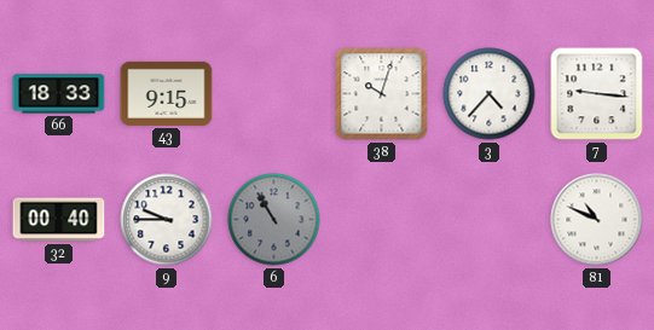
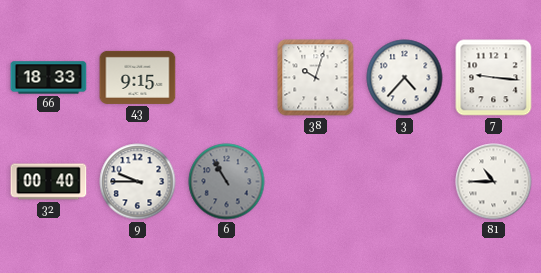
81: 10:49 -> 10:45 (494, 182)
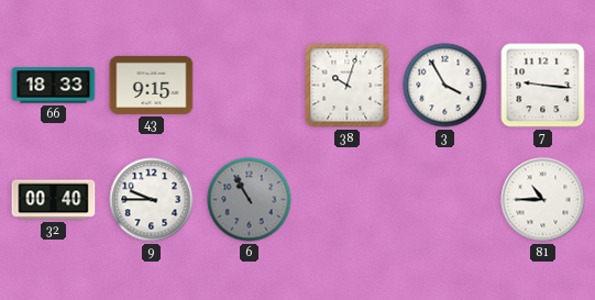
3: 4:37 -> 3:55 (445, 86)
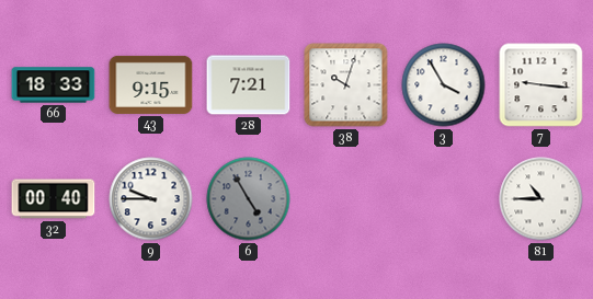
28: none -> 7:21 (249, 85)
6: 10:55 -> 4:55 (249, 199)
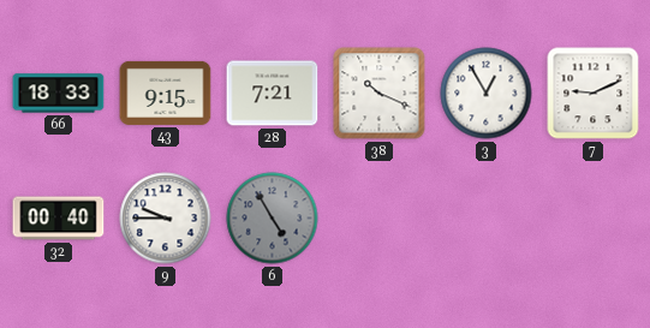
38: 10:03 -> 10:19 (380, 94)
3: 3:55 -> 12:55 (487, 94)
7: 9:16 -> 9:11 (594, 94)
81: 10:45 -> none (541, 199)
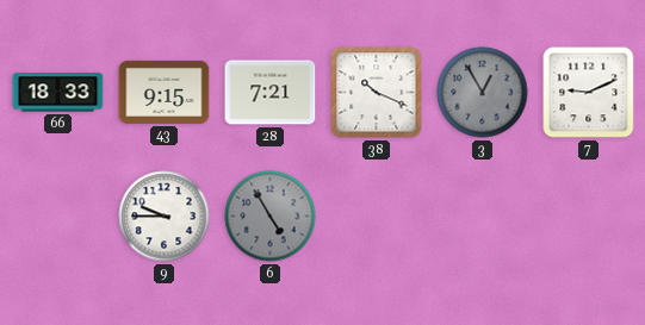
3 dial: white -> grey (483, 93)
32: 00:40 -> none (59, 219)
